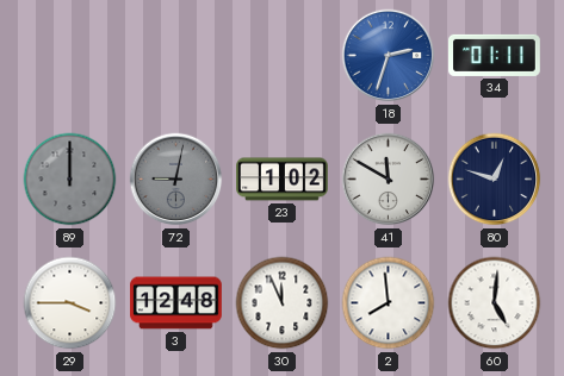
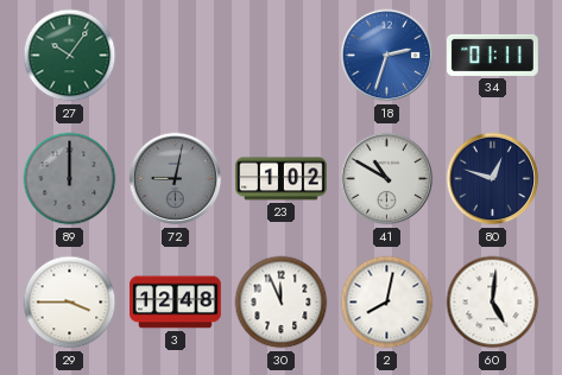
27: none -> 10:06 (70, 56)
41: 11:50 -> 10:50 (387, 179)
2: 7:59 -> 8:02 (387, 303)
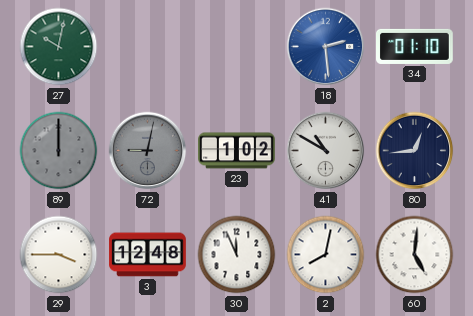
27: 10:06 -> 10:02 (59, 47)
18: 2:33 -> 2:29 (326, 47)
34: 01:11 -> 01:10 (415, 46)
80: 12:48 -> 12:44 (415, 151)
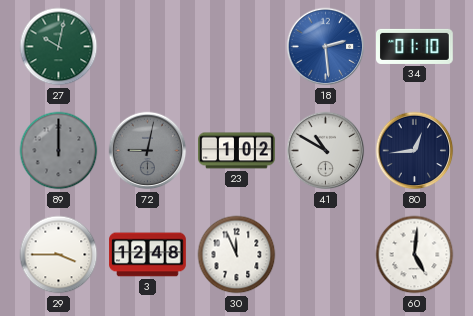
2: 8:02 -> none (326, 255)
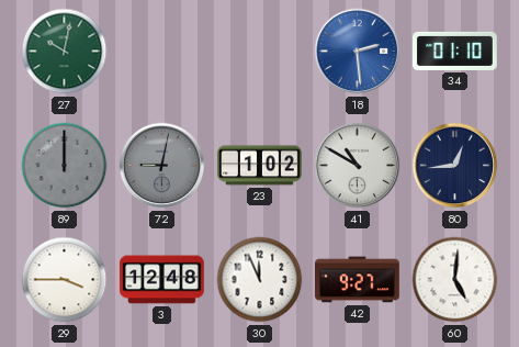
42: none -> 9:27 (358, 280)
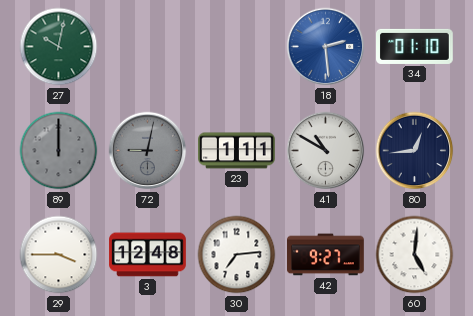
23: 1:02 -> 1:11 (237, 151)
30: 11:56 -> 7:14 (237, 255)
